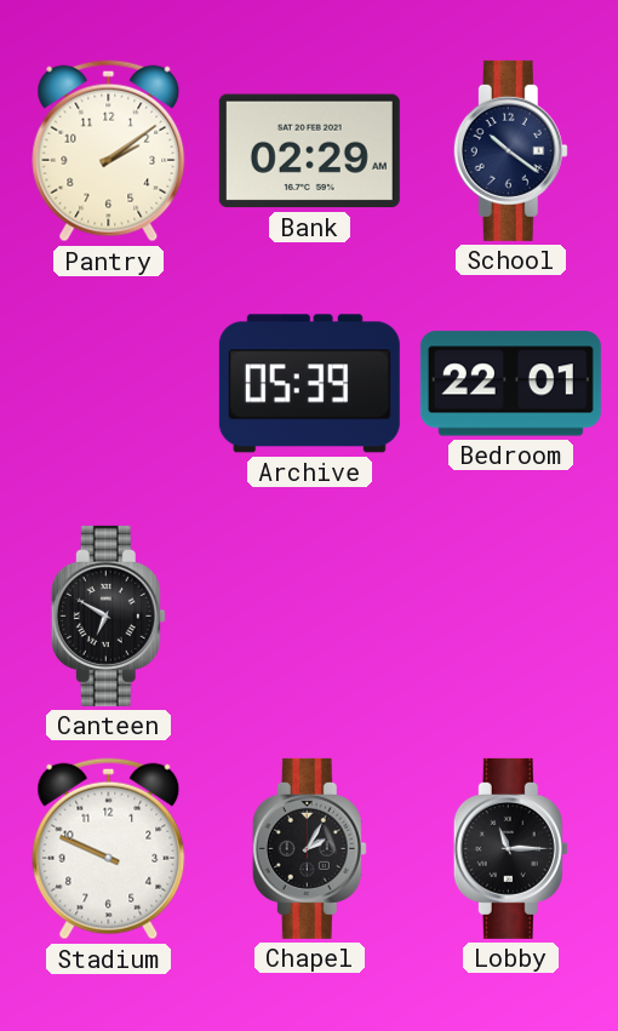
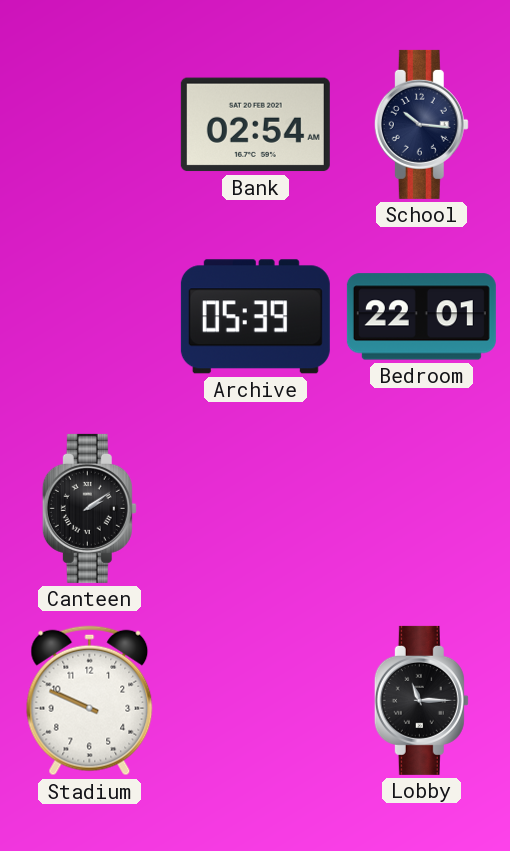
Pantry: 2:09 -> none (109, 151)
Bank: 02:29 -> 02:54 (255, 125)
School: 10:21 -> 10:16 (421, 124)
Canteen: 6:50 -> 2:09 (89, 508)
Chapel: 2:05 -> none (309, 848)
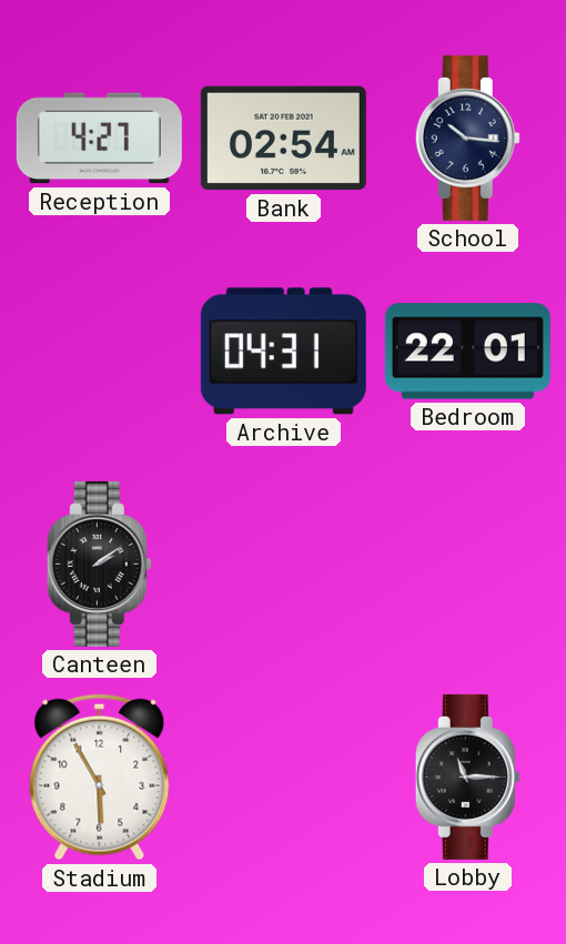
Reception: none -> 4:27 (99, 139)
Archive: 05:39 -> 04:31 (283, 352)
Stadium: 9:49 -> 5:55 (100, 778)
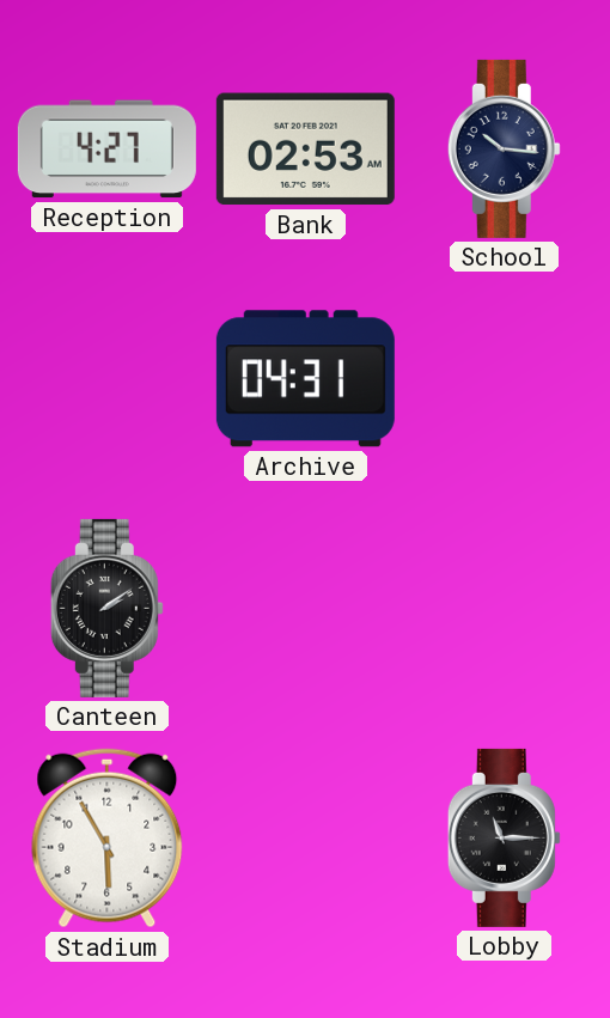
Bank: 02:54 -> 02:53 (305, 150)
Bedroom: 22:01 -> none (467, 352)
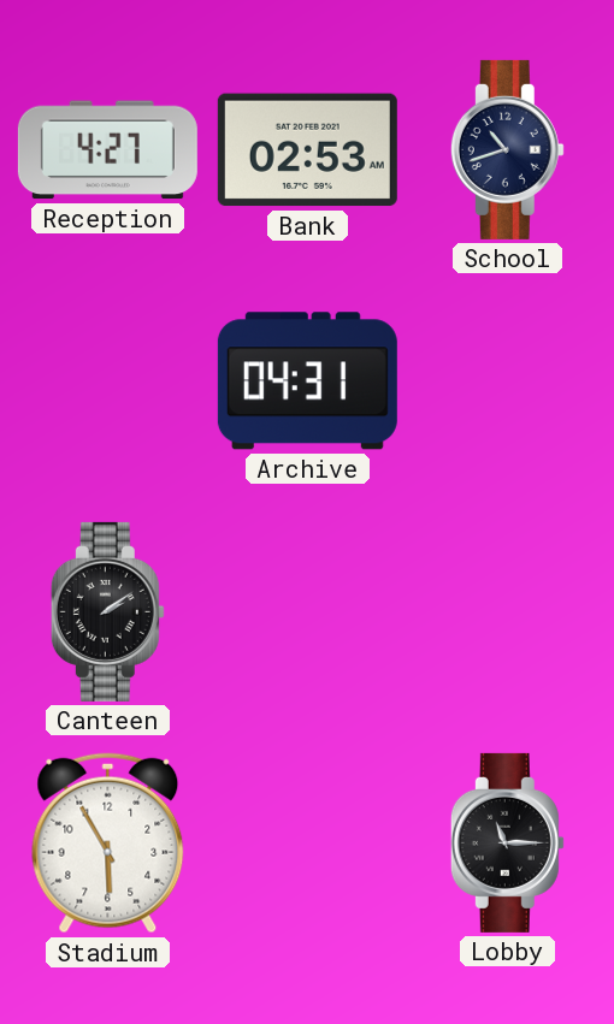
School: 10:16 -> 10:42 (507, 149)
